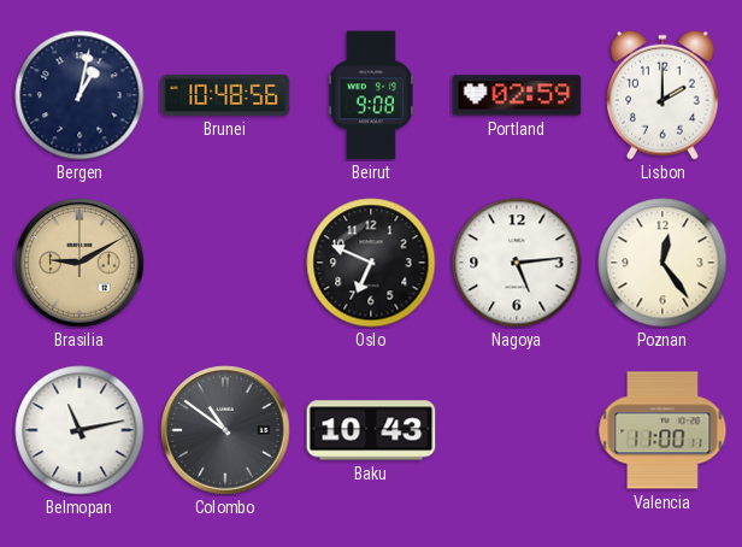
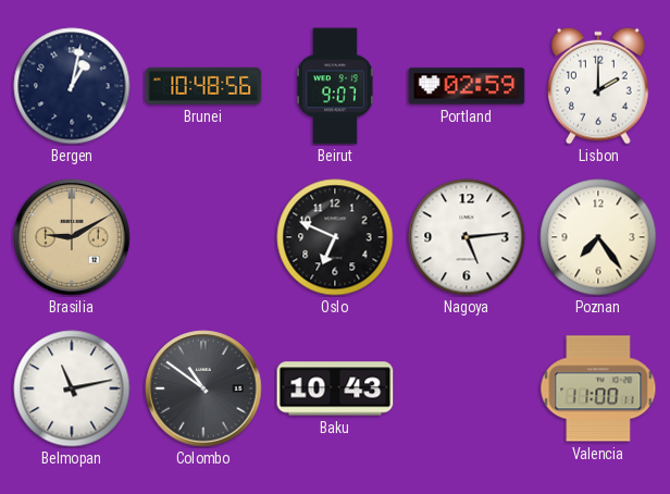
Beirut: 9:08 -> 9:07 (335, 86)
Poznan: 12:24 -> 7:24 (598, 237)
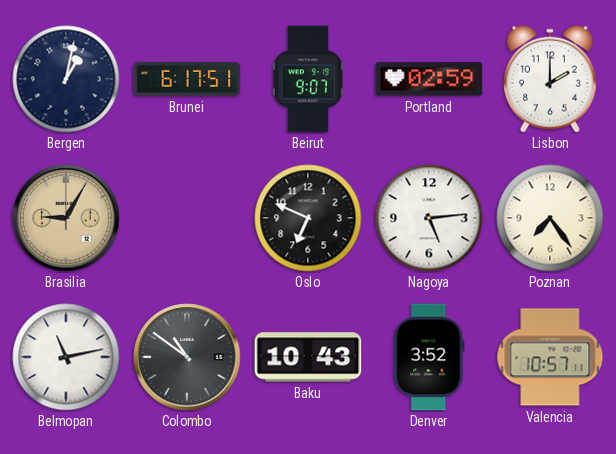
Brunei: 10:48 -> 6:17 (187, 79)
Brasilia: 9:10 -> 9:05 (66, 218)
Denver: none -> 3:52 (429, 357)
Valencia: 11:00 -> 10:57 (550, 357)
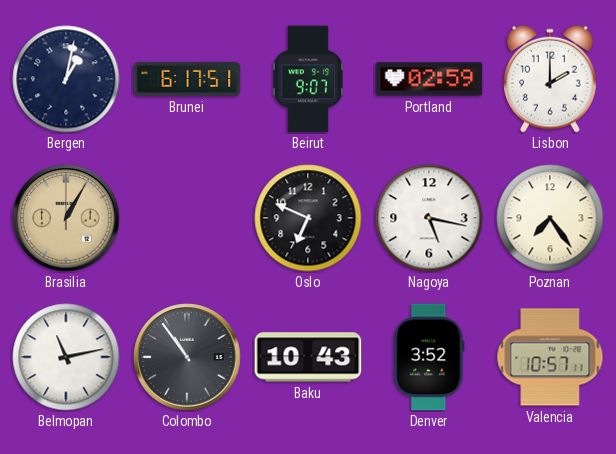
Brasilia: 9:05 -> 1:05 (66, 218)
Nagoya: 5:14 -> 5:17 (429, 218)
Colombo: 10:51 -> 10:54 (187, 357)
